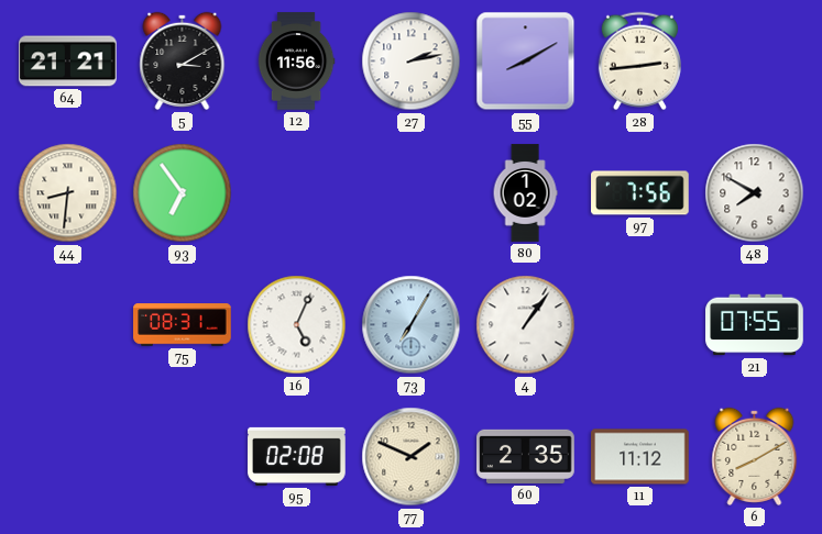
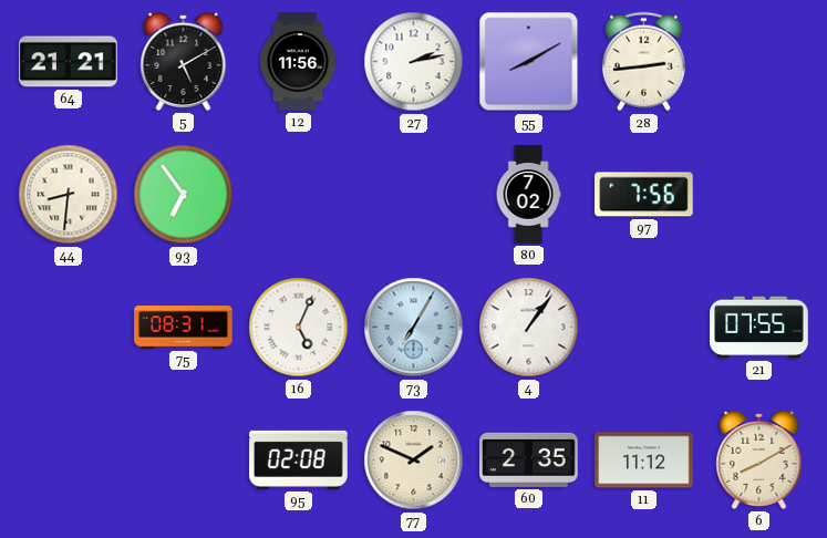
5: 3:10 -> 5:10 (184, 61)
80: 1:02 -> 7:02 (528, 195)
48: 7:50 -> none (755, 193)
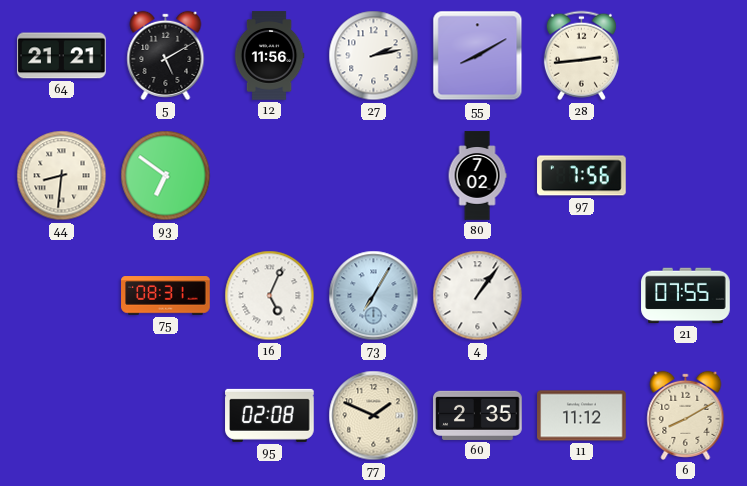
93: 6:54 -> 6:51 (166, 176)
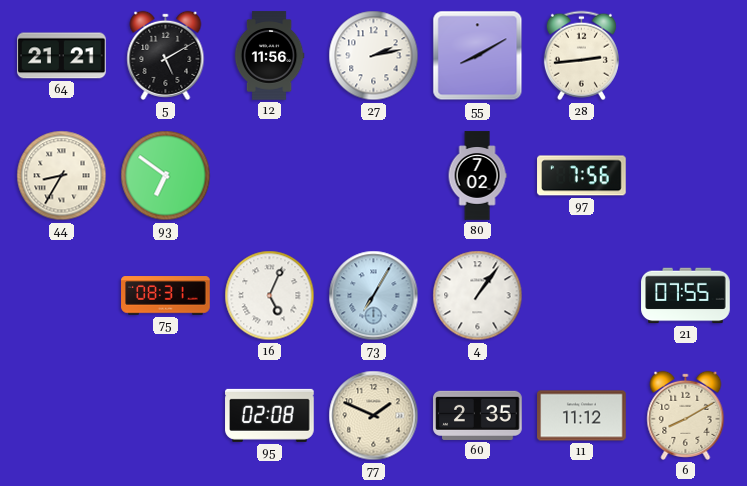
44: 8:31 -> 8:35 (62, 176)
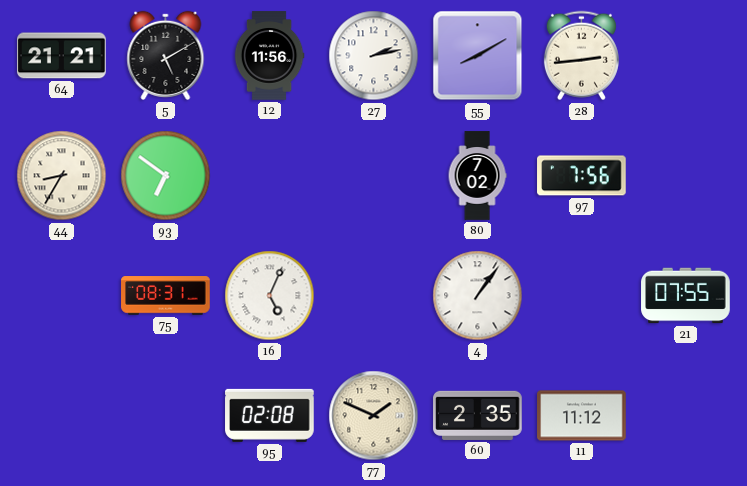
73: 7:05 -> none (374, 296)
6: 8:10 -> none (686, 415)
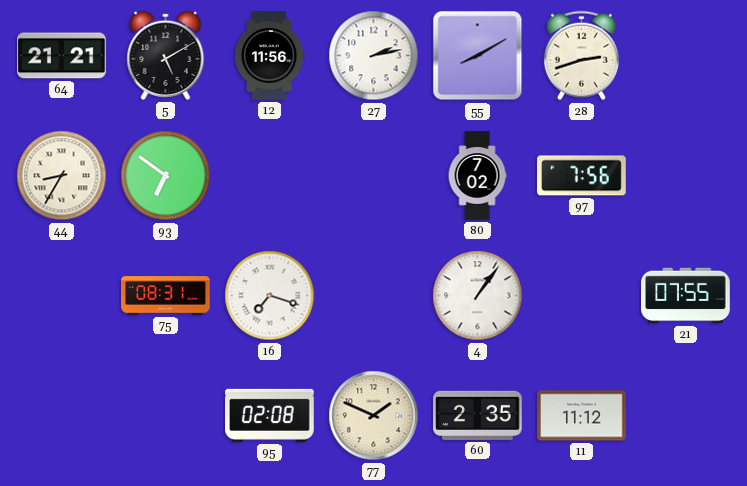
28: 2:44 -> 2:42 (581, 56)
16: 5:04 -> 7:18 (270, 296)
